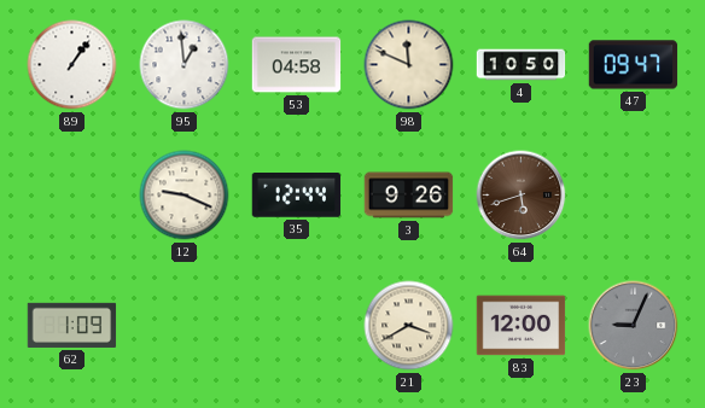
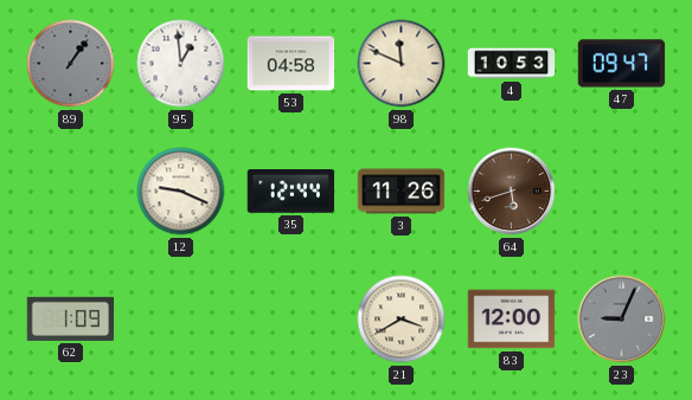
89 dial: white -> grey (71, 64)
4: 10:50 -> 10:53 (512, 64)
3: 9:26 -> 11:26 (402, 192)
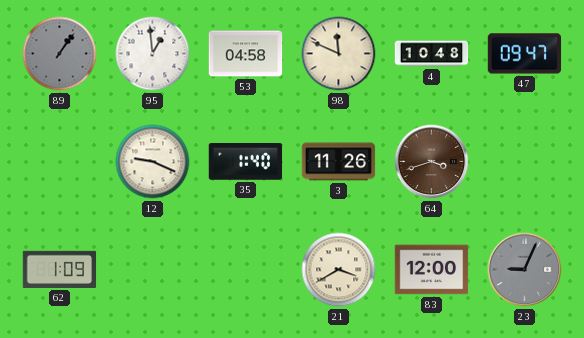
4: 10:53 -> 10:48 (432, 54)
35: 12:44 -> 1:40 (246, 162)
64: 5:42 -> 3:42 (432, 162)
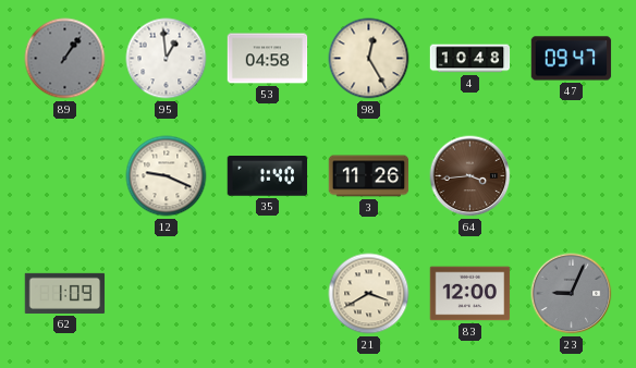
98: 11:49 -> 12:25 (369, 59)
64: 3:42 -> 3:44 (470, 176)
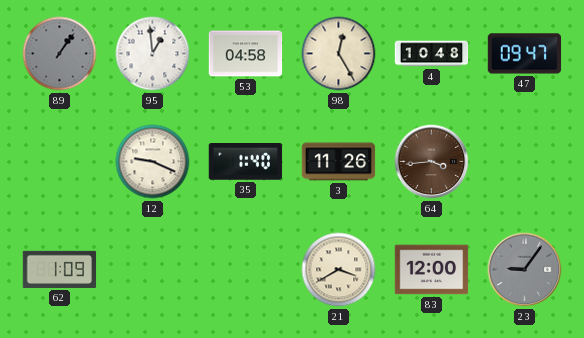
23: 9:04 -> 9:06 (525, 270)
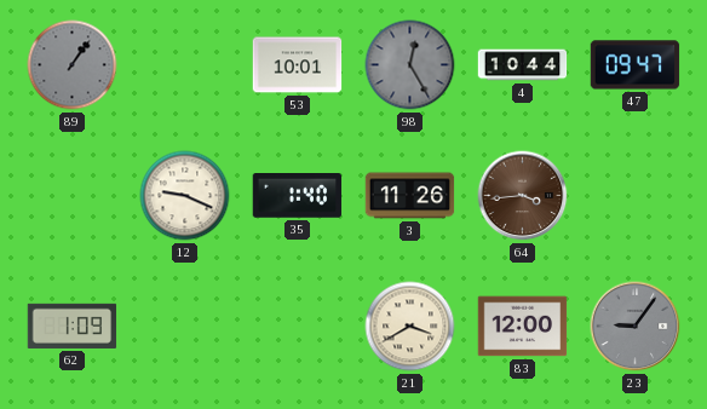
95: 12:59 -> none (153, 54)
53: 04:58 -> 10:01 (298, 65)
98 dial: cream -> grey (410, 65)
4: 10:48 -> 10:44 (523, 65)
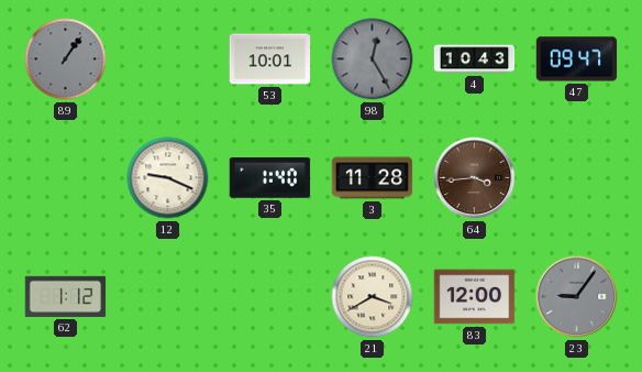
4: 10:44 -> 10:43 (475, 59)
3: 11:26 -> 11:28 (373, 178)
62: 1:09 -> 1:12 (66, 296)
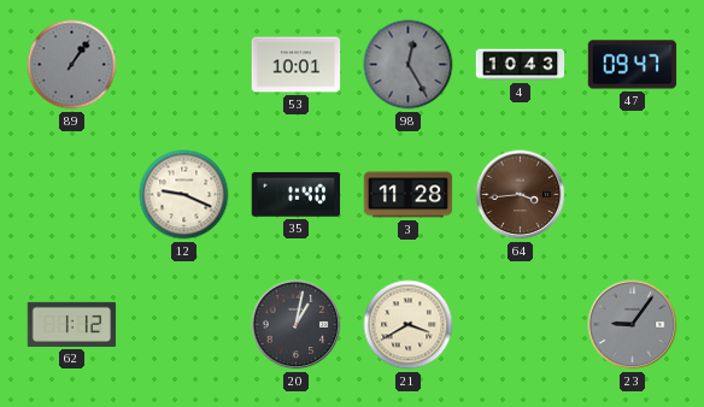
20: none -> 1:02 (297, 325)
83: 12:00 -> none (475, 297)
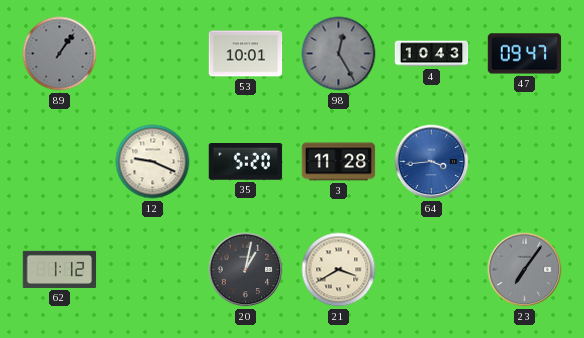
35: 1:40 -> 5:20 (246, 162)
64 dial: brown -> blue (432, 162)
23: 9:06 -> 7:06 (525, 270)
